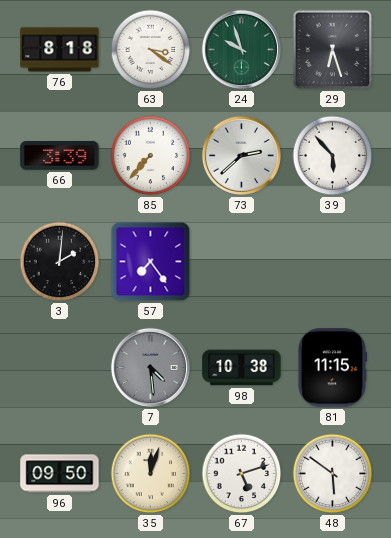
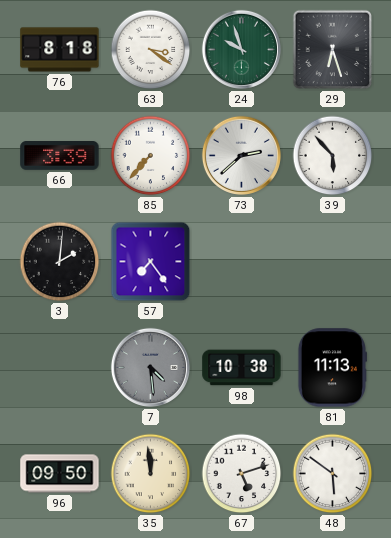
81: 11:15 -> 11:13 (332, 368)
35: 12:03 -> 11:59 (151, 474)
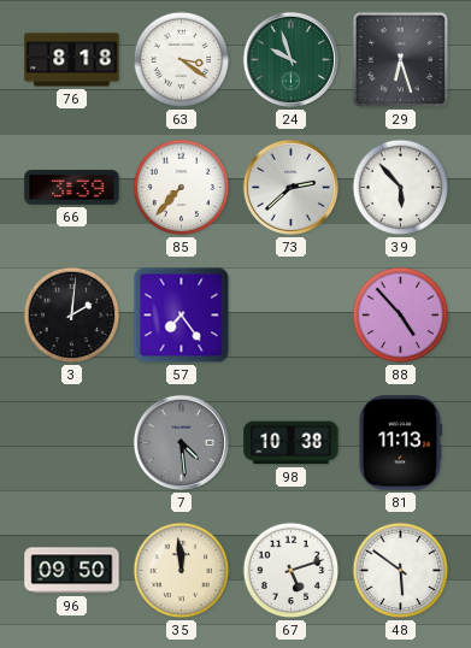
88: none -> 4:53 (401, 316)
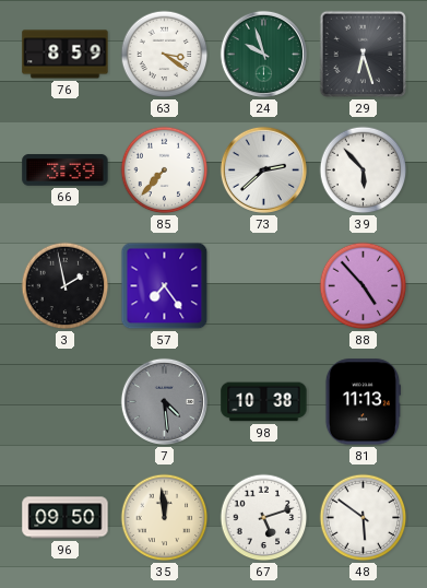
76: 8:18 -> 8:59 (66, 55)
3: 2:01 -> 1:58 (66, 286)
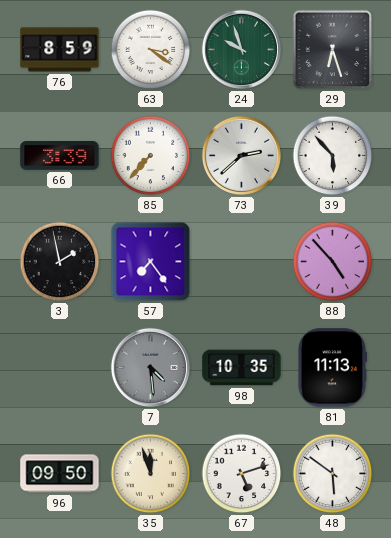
98: 10:38 -> 10:35 (242, 368)
35: 11:59 -> 11:57 (151, 474)
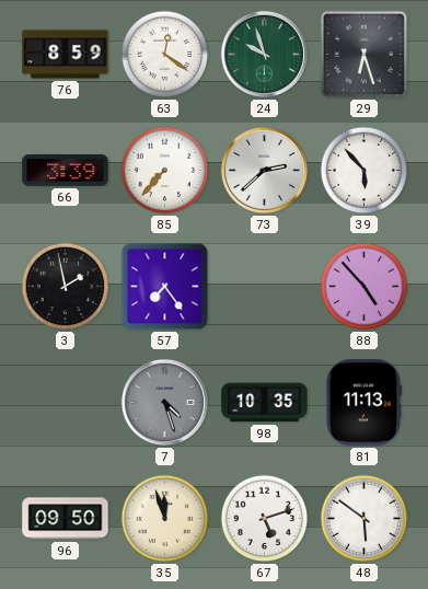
63: 3:21 -> 12:21 (165, 55)
7: 4:29 -> 4:27 (164, 402)
